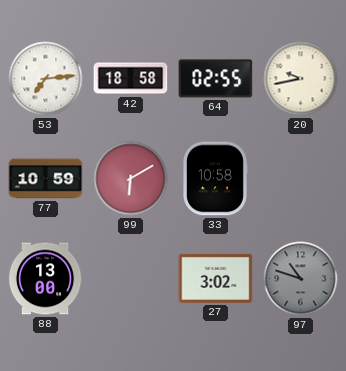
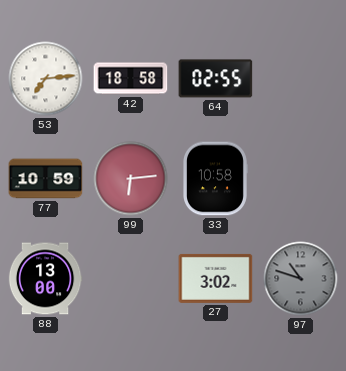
20: 9:43 -> none (301, 79)
99: 6:10 -> 6:14 (131, 179)
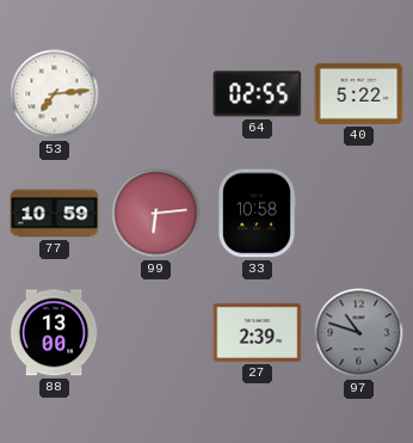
42: 18:58 -> none (131, 79)
40: none -> 5:22 (359, 93)
27: 3:02 -> 2:39 (258, 332)
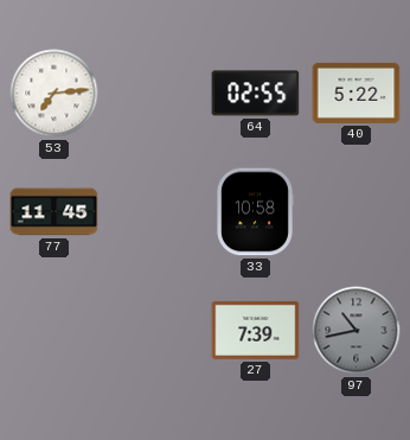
77: 10:59 -> 11:45 (55, 212)
99: 6:14 -> none (156, 214)
88: 13:00 -> none (54, 333)
27: 2:39 -> 7:39 (256, 330)
97: 10:48 -> 10:43 (357, 331)
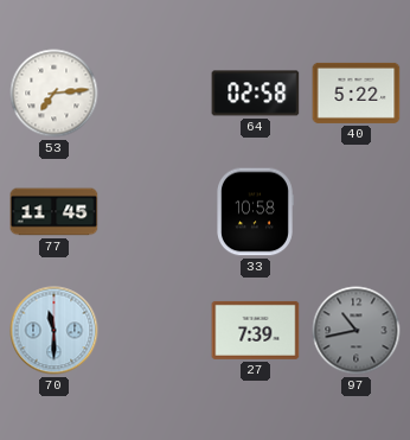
64: 02:55 -> 02:58 (256, 94)
70: none -> 11:30 (55, 331)
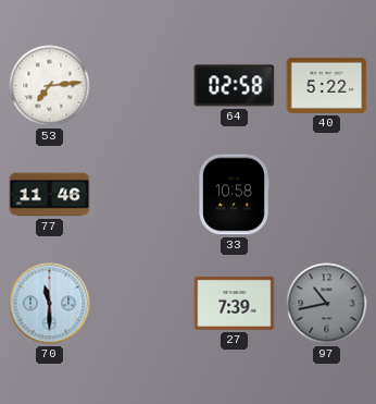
77: 11:45 -> 11:46 (50, 195)
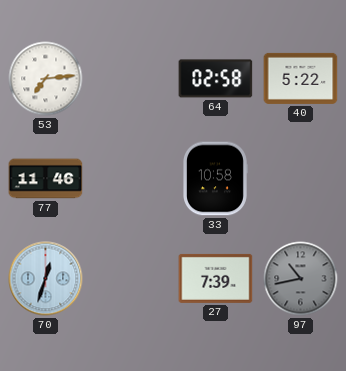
70: 11:30 -> 12:33 (46, 279)
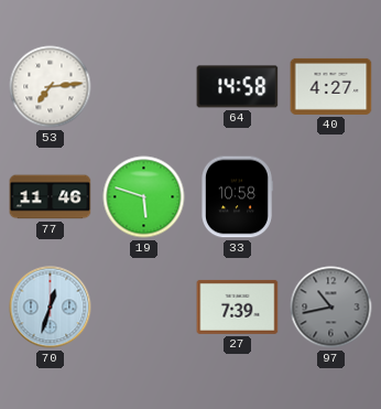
64: 02:58 -> 14:58 (238, 87)
40: 5:22 -> 4:27 (331, 86)
19: none -> 5:48 (144, 197)
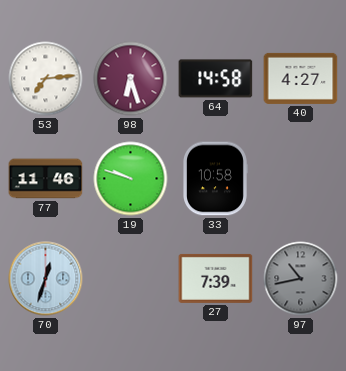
98: none -> 6:27 (131, 79)
19: 5:48 -> 9:48 (131, 179)
